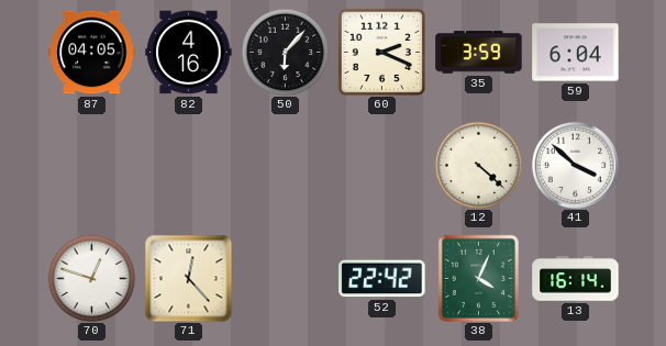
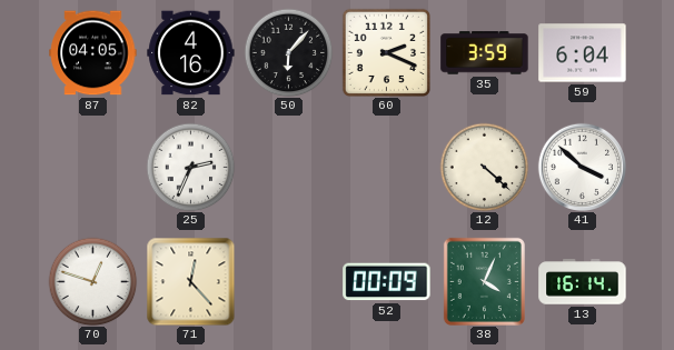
25: none -> 2:34 (190, 167)
52: 22:42 -> 00:09 (387, 282)
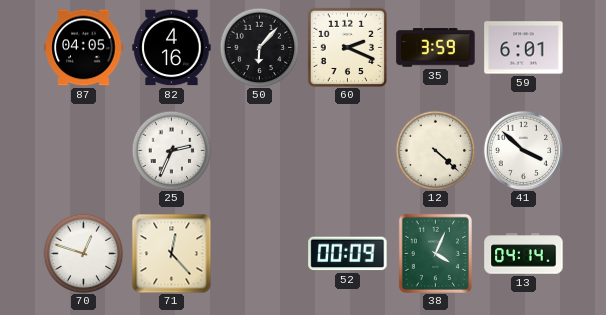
59: 6:04 -> 6:01 (524, 48)
13: 16:14 -> 04:14 (524, 254)
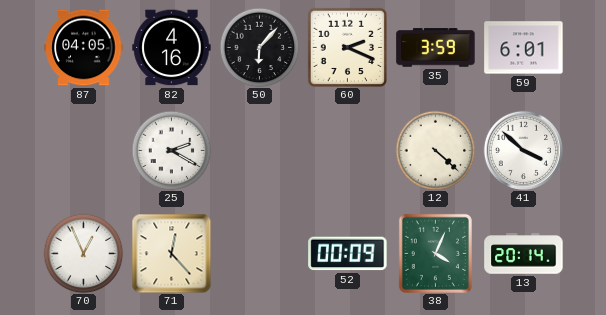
25: 2:34 -> 2:20 (171, 150)
70: 12:48 -> 12:56 (83, 253)
13: 04:14 -> 20:14 (524, 254)
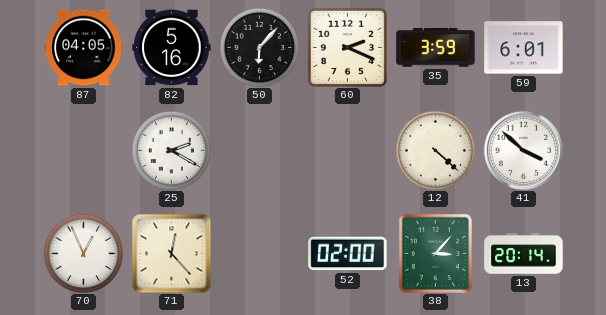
82: 4:16 -> 5:16 (172, 48)
52: 00:09 -> 02:00 (348, 254)
38: 4:04 -> 3:07 (435, 253)
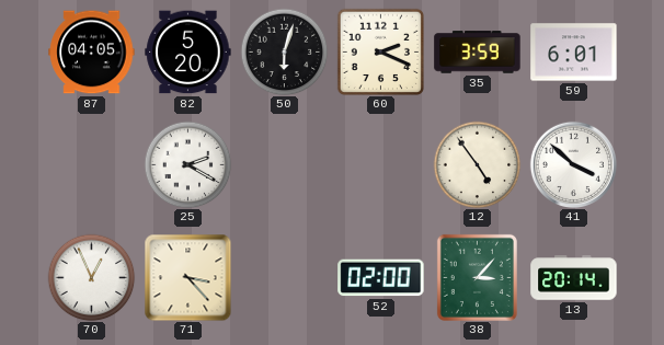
82: 5:16 -> 5:20 (188, 53)
50: 6:07 -> 6:03 (284, 51)
12: 4:22 -> 4:54 (477, 164)
71: 12:23 -> 3:23 (187, 277)
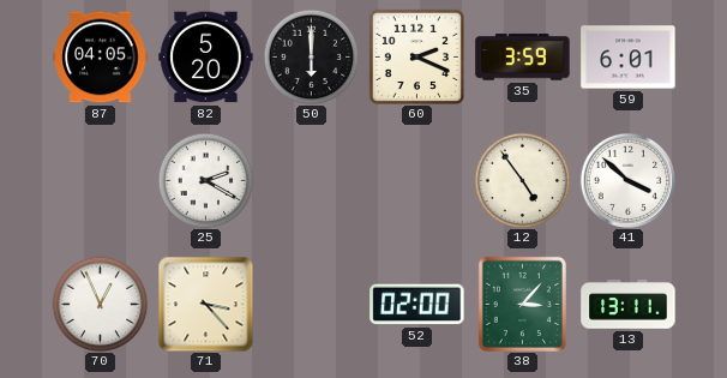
50: 6:03 -> 6:00 (311, 56)
13: 20:14 -> 13:11 (629, 305)
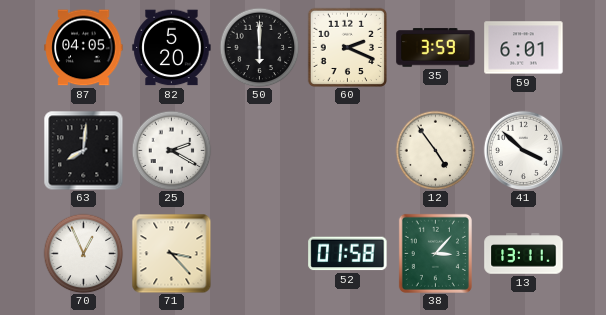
63: none -> 8:01 (83, 150)
52: 02:00 -> 01:58 (348, 254)
